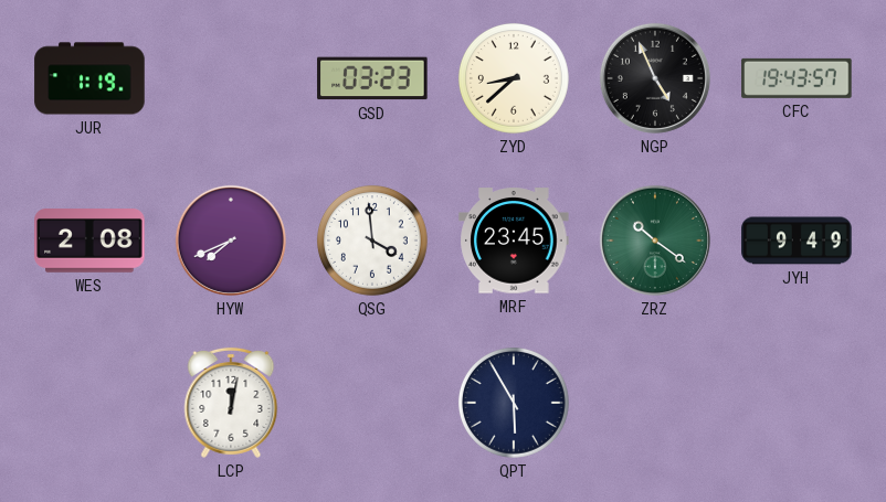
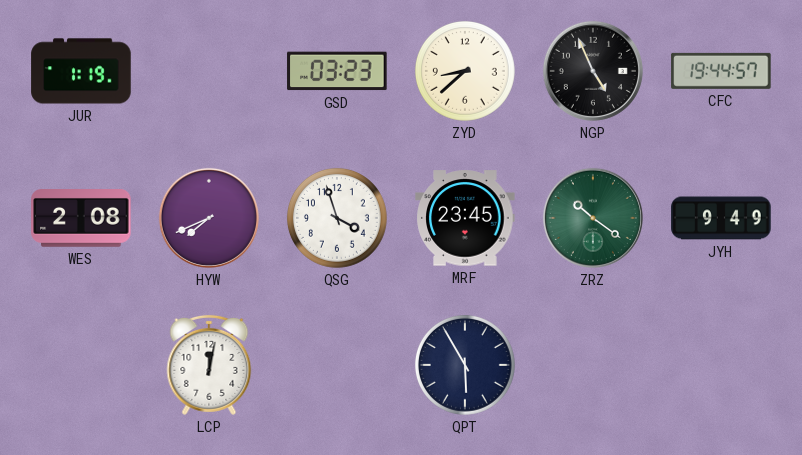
CFC: 19:43 -> 19:44 (721, 71)
QSG: 3:59 -> 3:57 (337, 218)
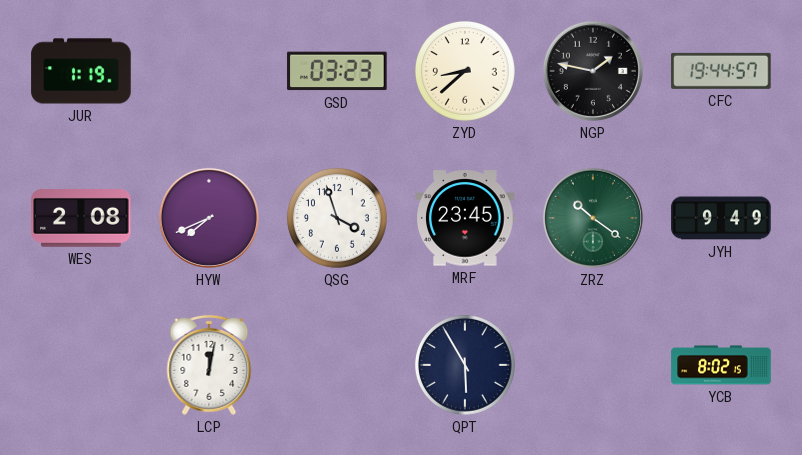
NGP: 4:56 -> 1:47 (593, 71)
YCB: none -> 8:02 (721, 365)
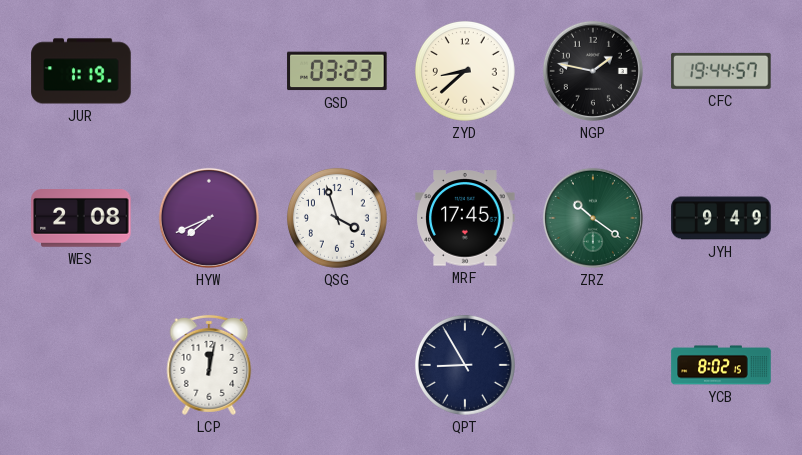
MRF: 23:45 -> 17:45 (465, 218)
QPT: 5:55 -> 8:55 (465, 365)
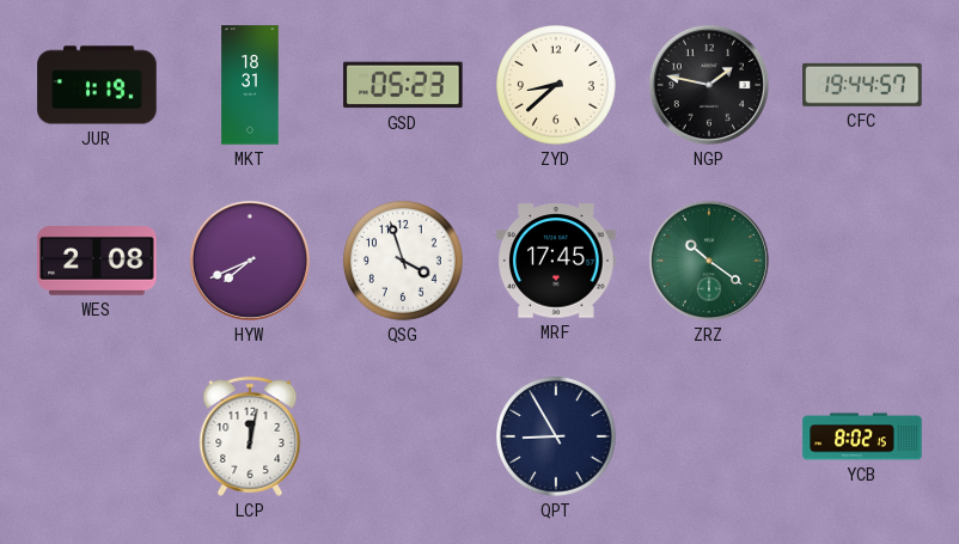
MKT: none -> 18:31 (250, 85)
GSD: 03:23 -> 05:23 (403, 85)
JYH: 9:49 -> none (721, 218)
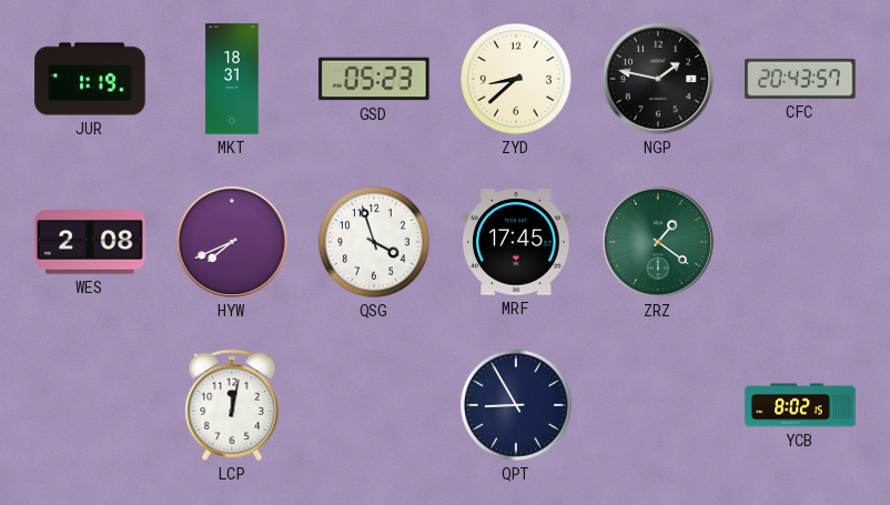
CFC: 19:44 -> 20:43 (800, 79)
ZRZ: 10:21 -> 1:21 (658, 242)
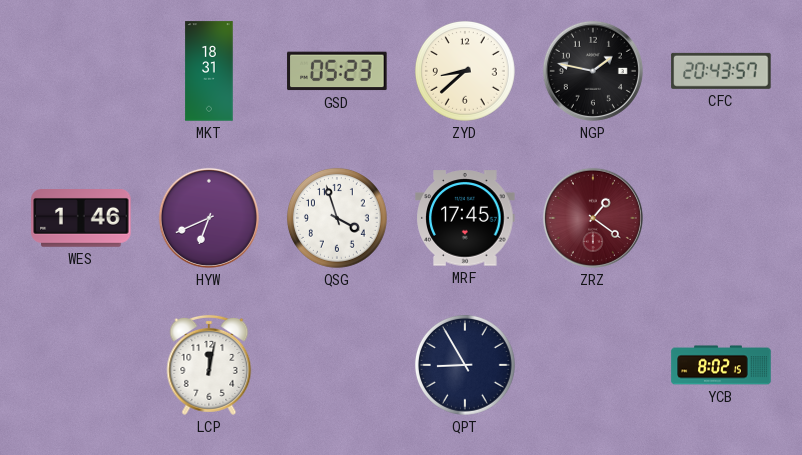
JUR: 1:19 -> none (90, 79)
WES: 2:08 -> 1:46 (81, 219)
HYW: 7:41 -> 6:41 (209, 218)
ZRZ dial: green -> burgundy (593, 218)
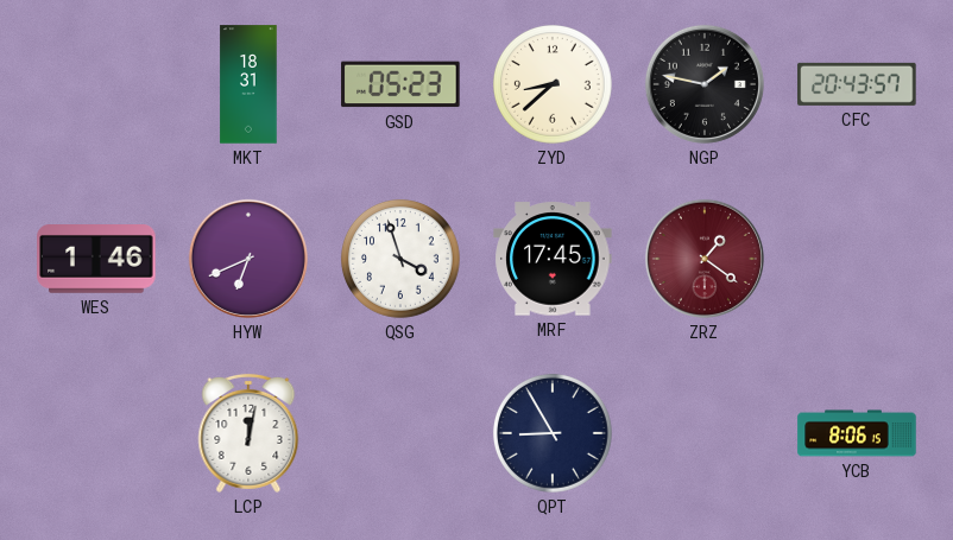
YCB: 8:02 -> 8:06 (857, 433)
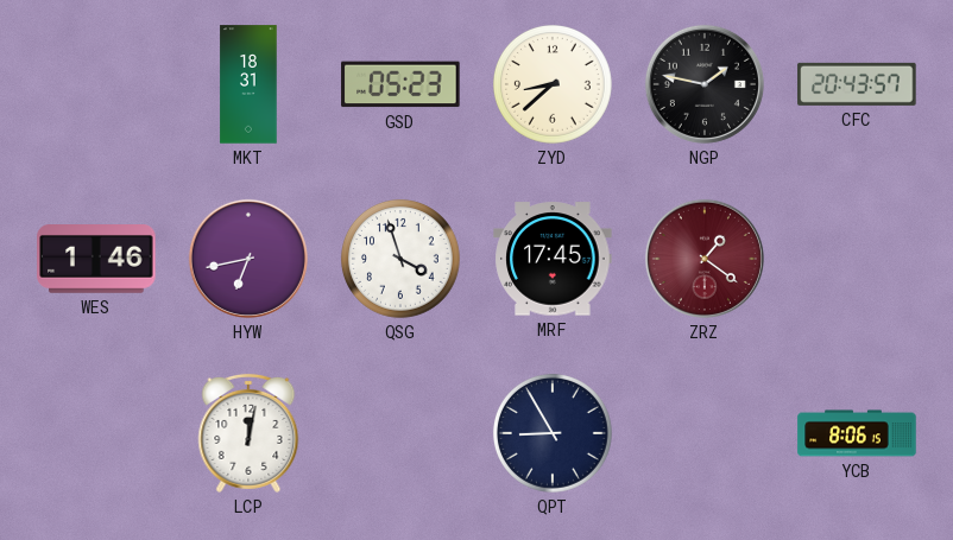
HYW: 6:41 -> 6:43 (248, 259)
